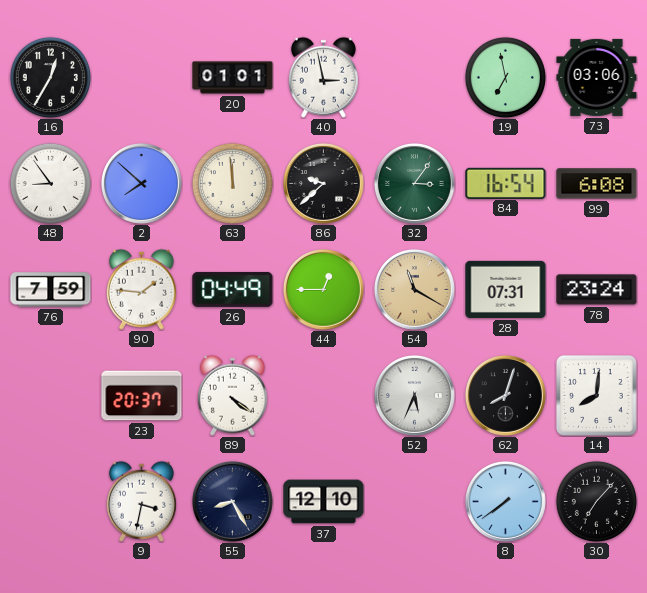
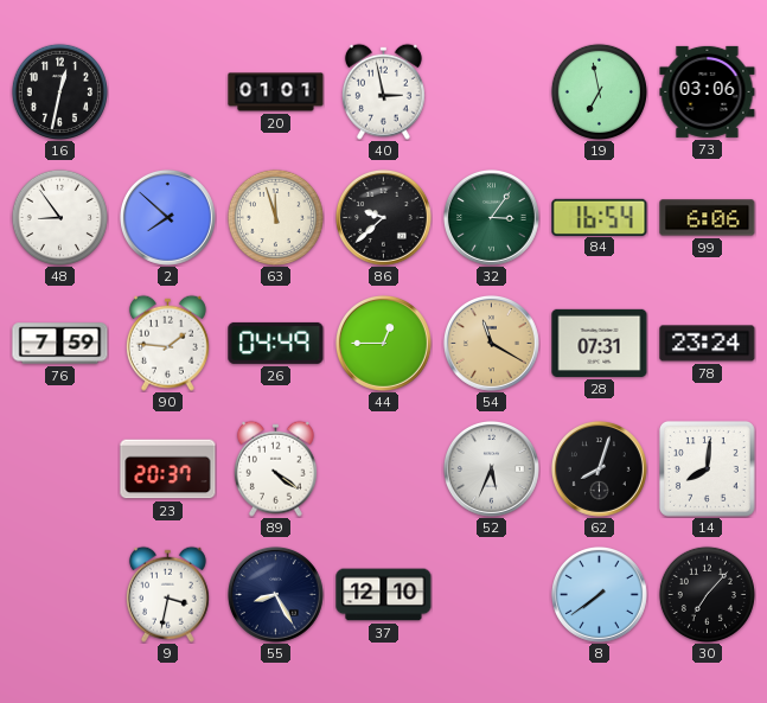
16: 12:35 -> 12:32 (59, 91)
63: 11:59 -> 11:57 (275, 217)
99: 6:08 -> 6:06 (708, 218)
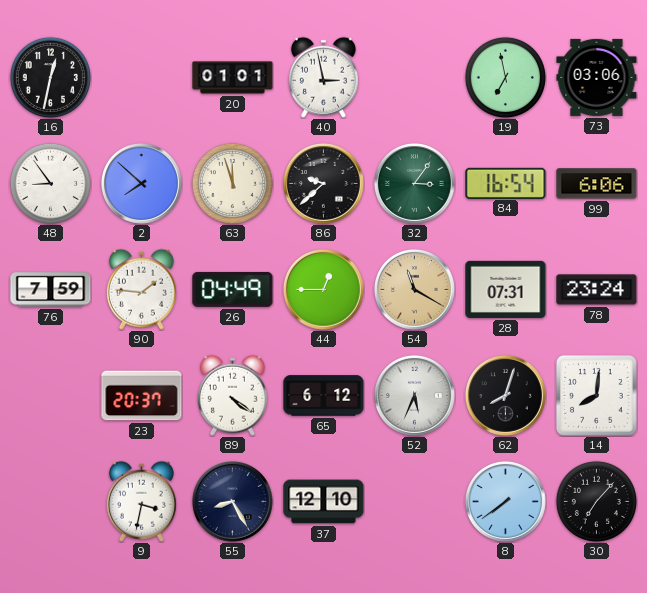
65: none -> 6:12 (324, 396)
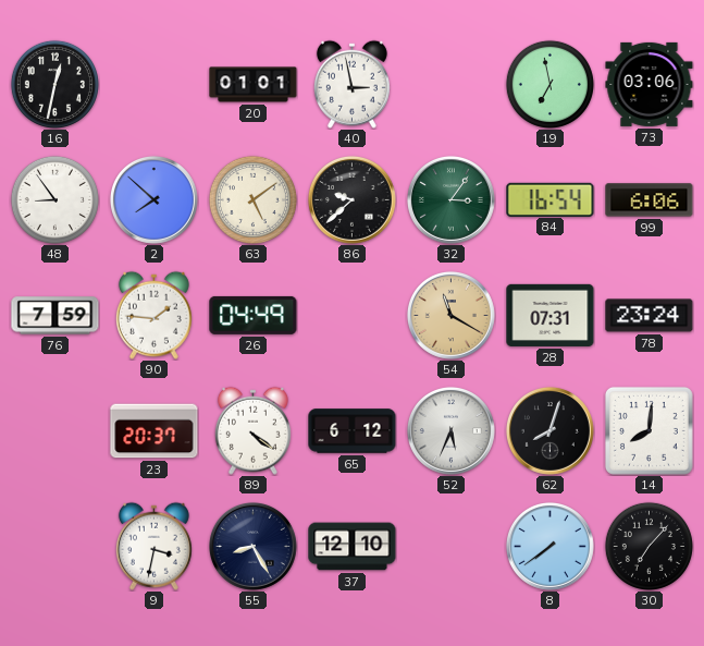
63: 11:57 -> 5:09 (252, 199)
44: 12:45 -> none (323, 289)
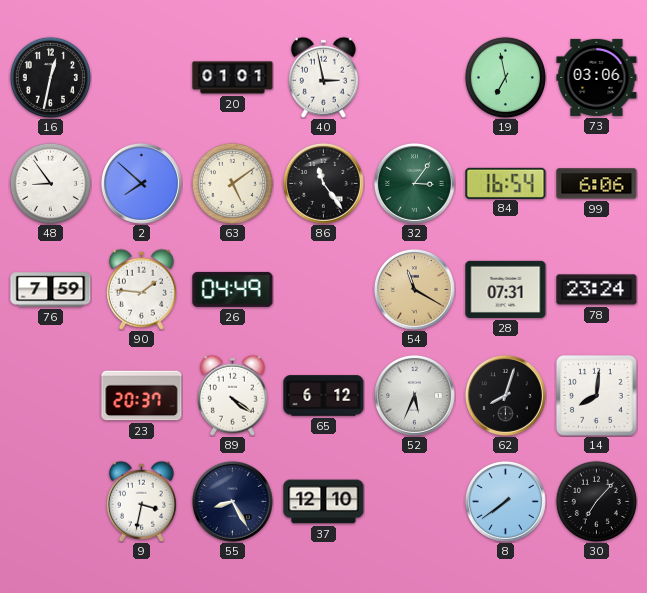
86: 9:38 -> 11:24 (323, 183)
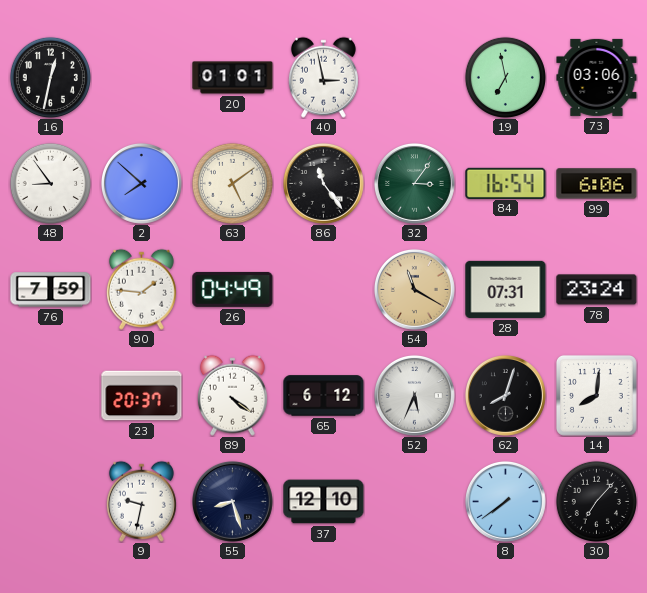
9: 3:32 -> 9:32 (141, 501)
55: 8:25 -> 8:27 (232, 501)
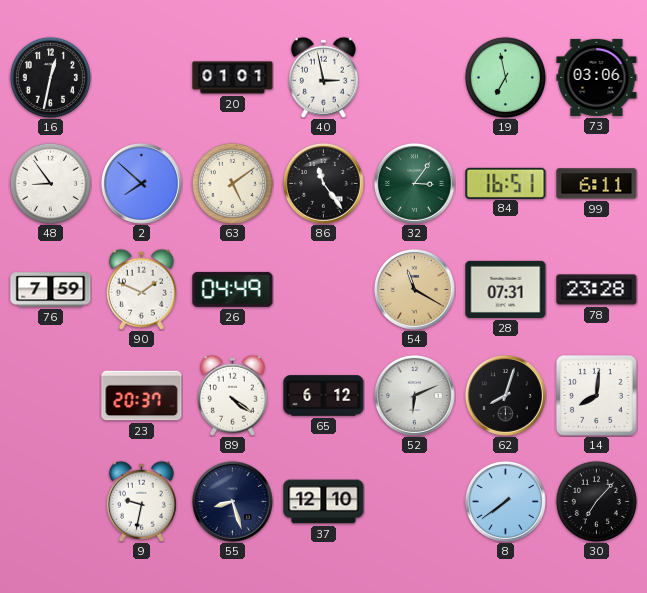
84: 16:54 -> 16:51 (506, 183)
99: 6:06 -> 6:11 (597, 184)
90: 1:46 -> 1:49 (141, 289)
78: 23:24 -> 23:28 (597, 290)
52: 5:34 -> 6:11 (414, 395)
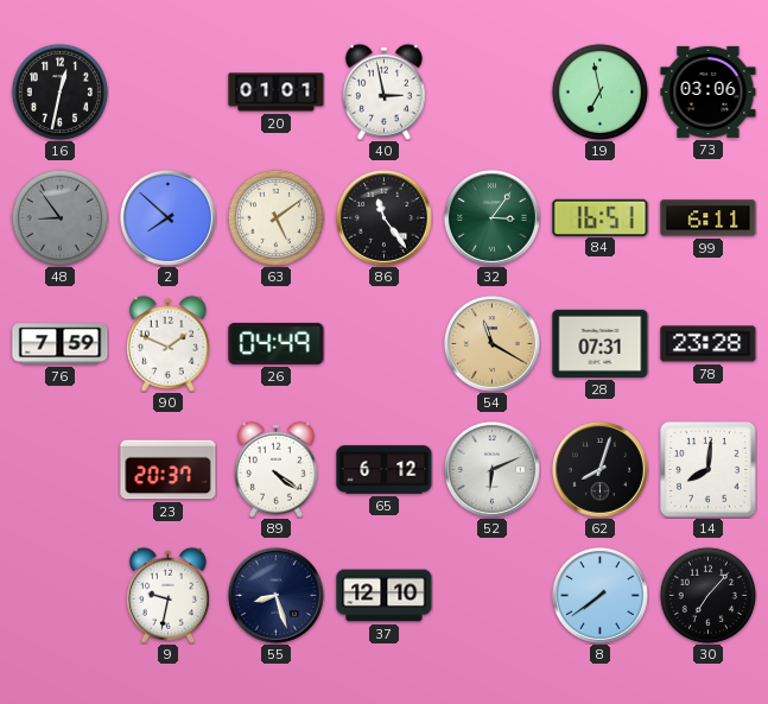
48 dial: white -> grey (59, 217)
